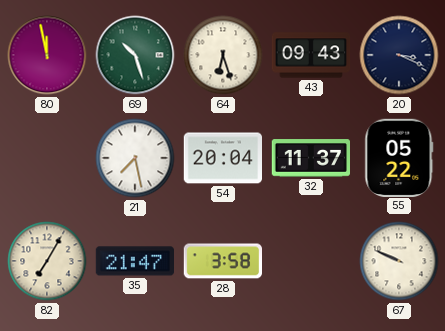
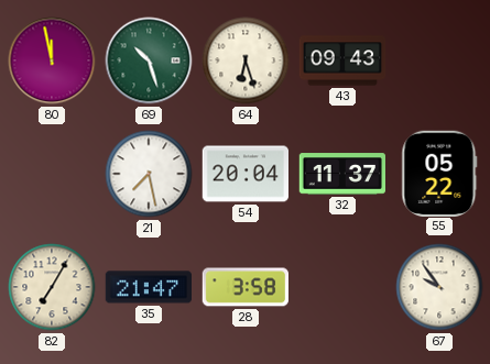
20: 3:19 -> none (399, 55)
67: 9:49 -> 9:54 (439, 287)
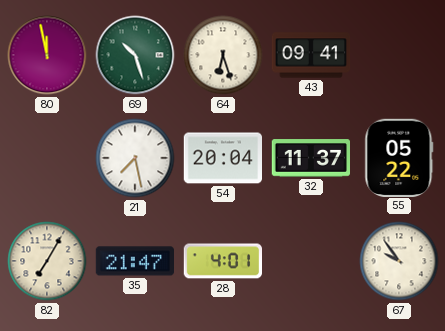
43: 09:43 -> 09:41 (311, 55)
28: 3:58 -> 4:01 (222, 261)
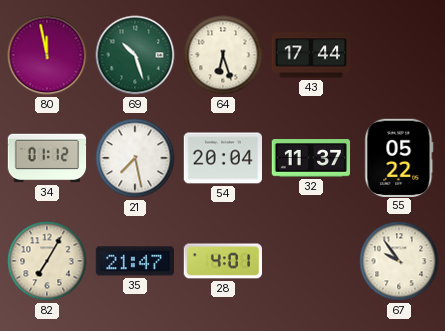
43: 09:41 -> 17:44 (311, 55)
34: none -> 01:12 (47, 158)
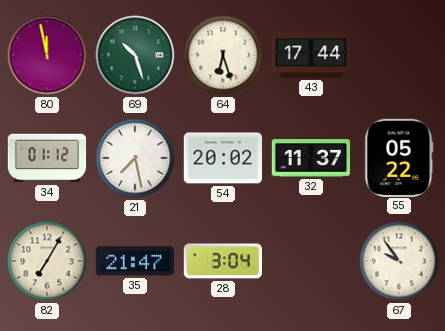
54: 20:04 -> 20:02 (222, 158)
28: 4:01 -> 3:04 (222, 261)
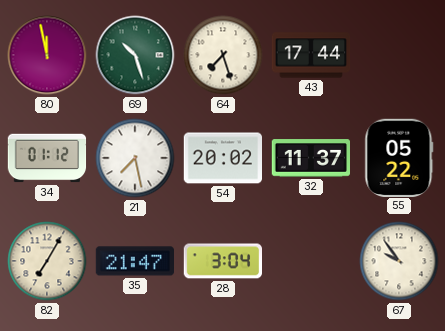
64: 6:27 -> 7:27 (223, 55)
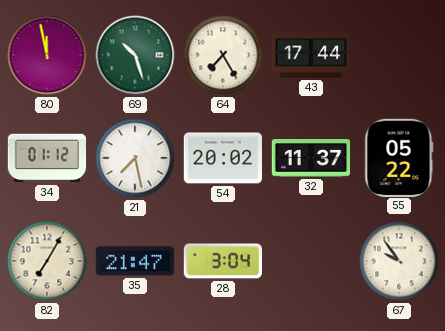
64: 7:27 -> 7:25 (223, 55)
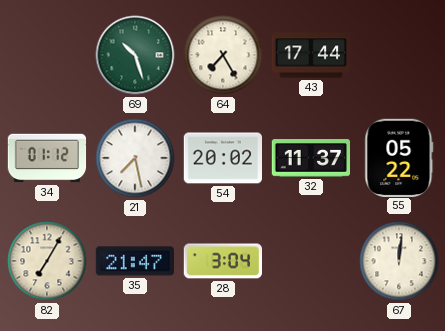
80: 11:58 -> none (47, 55)
67: 9:54 -> 12:01 (399, 261)
